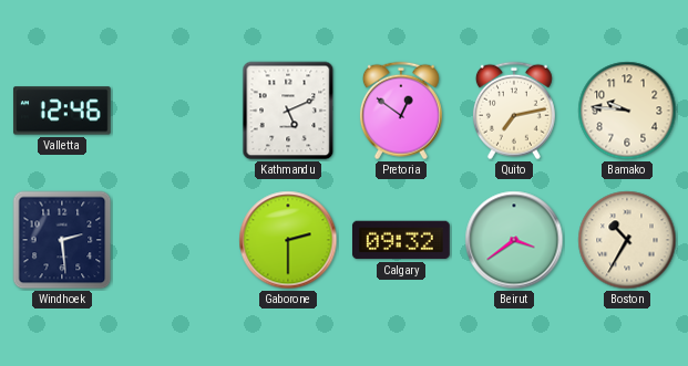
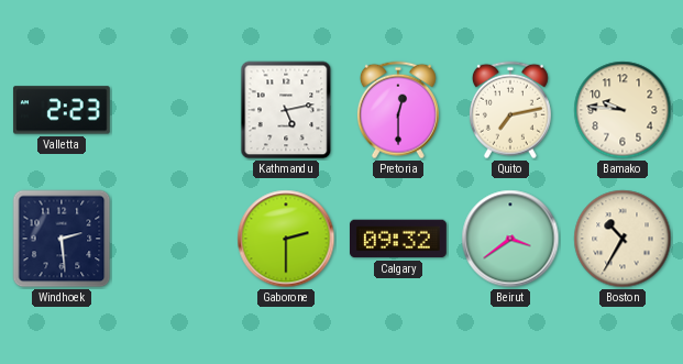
Valletta: 12:46 -> 2:23 (62, 110)
Kathmandu: 5:11 -> 5:13 (286, 110)
Pretoria: 12:51 -> 12:30 (398, 110)
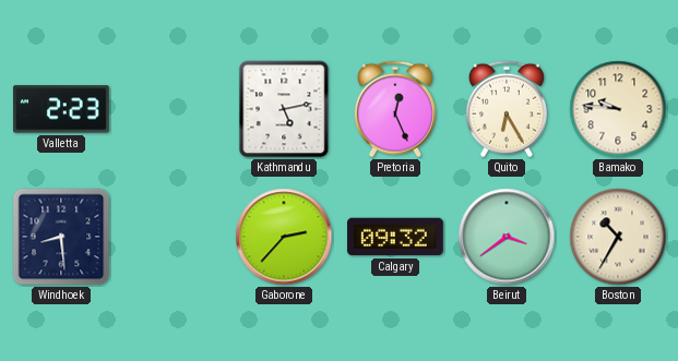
Pretoria: 12:30 -> 12:26 (395, 109)
Quito: 7:13 -> 6:25 (507, 109)
Windhoek: 2:29 -> 8:29 (61, 237)
Gaborone: 2:30 -> 2:37 (284, 237)
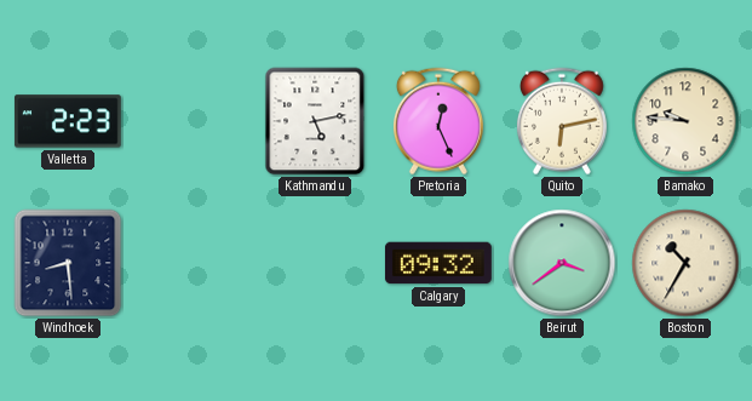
Quito: 6:25 -> 6:13 (562, 121)
Gaborone: 2:37 -> none (284, 237)
